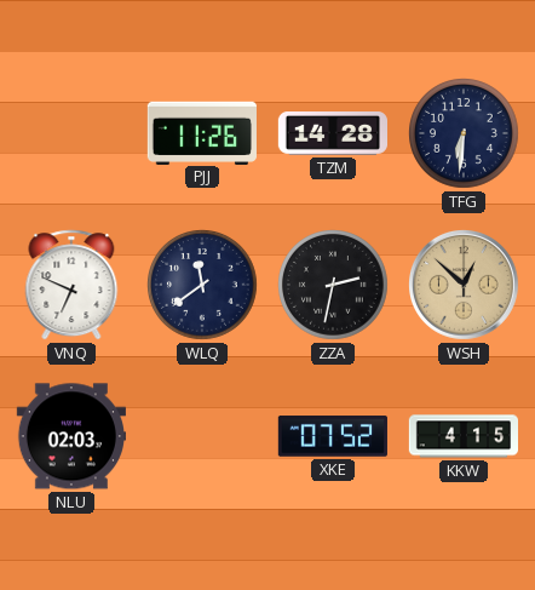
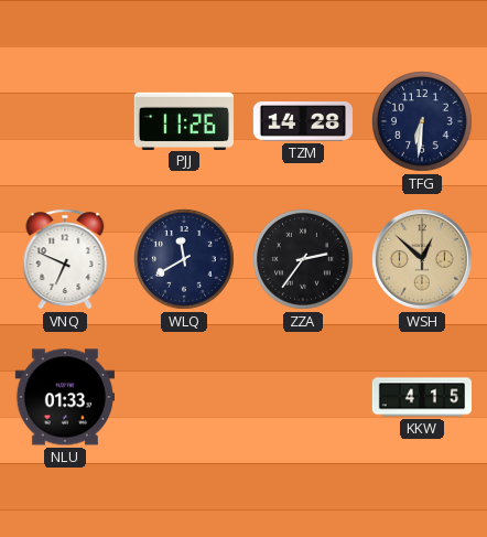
WLQ: 11:39 -> 11:40 (185, 260)
ZZA: 2:32 -> 2:36 (304, 260)
NLU: 02:03 -> 01:33 (64, 397)
XKE: 07:52 -> none (333, 436)
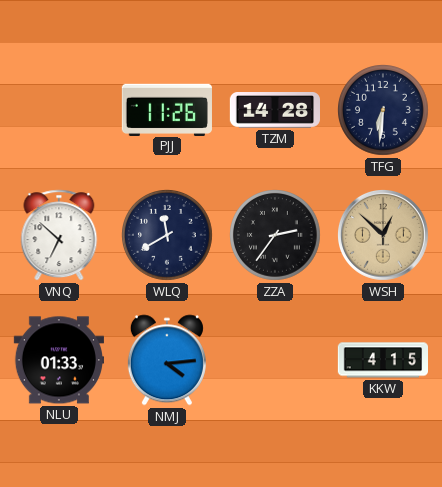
VNQ: 6:49 -> 6:52 (59, 235)
NMJ: none -> 4:14 (167, 360)
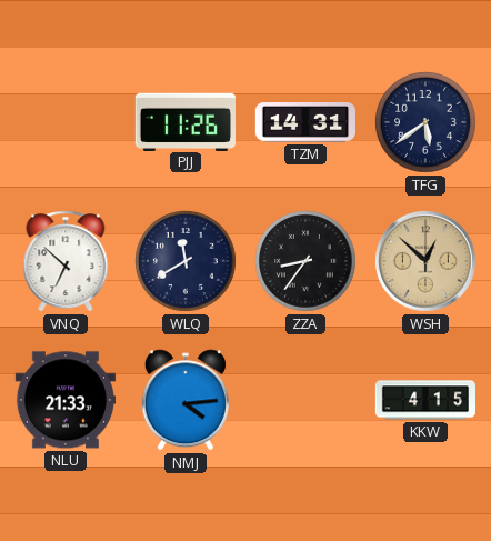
TZM: 14:28 -> 14:31 (304, 123)
TFG: 6:31 -> 5:39 (427, 123)
ZZA: 2:36 -> 8:36 (307, 262)
NLU: 01:33 -> 21:33 (64, 400)
